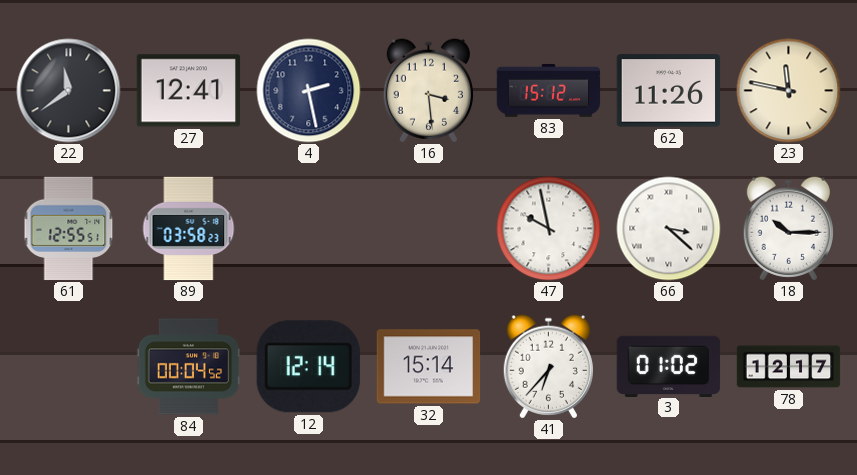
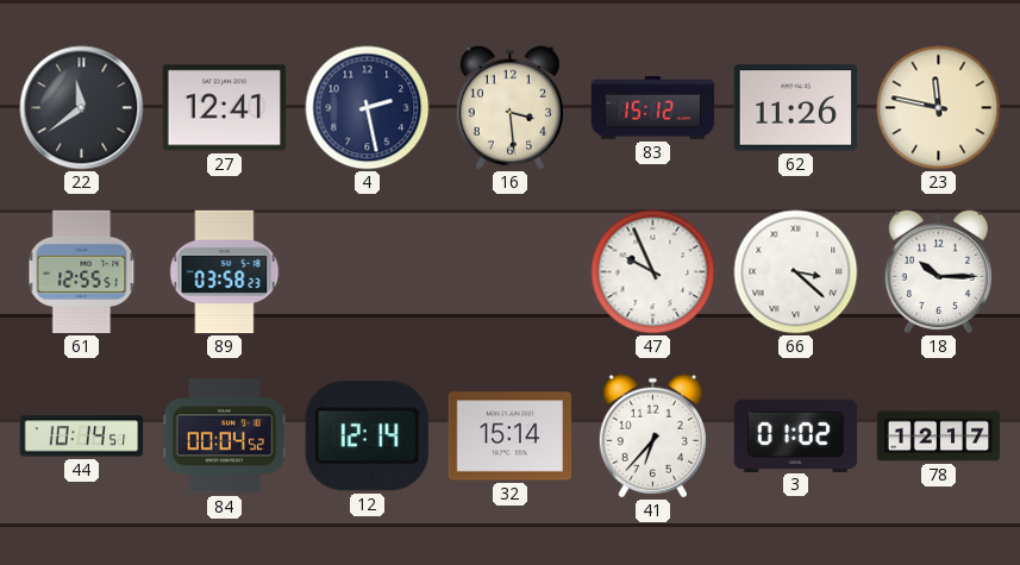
47: 9:58 -> 9:56 (653, 272)
44: none -> 10:14 (82, 437)
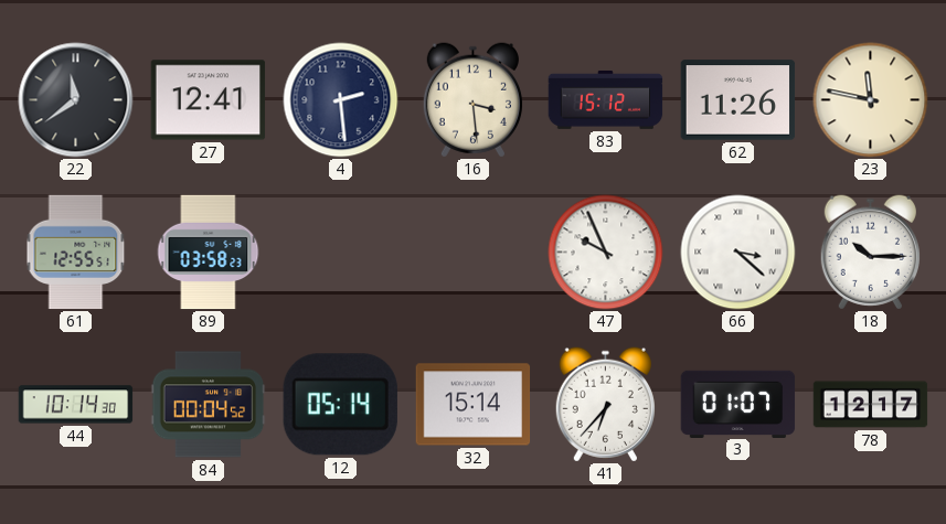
4: 2:28 -> 2:29 (341, 100)
44: 10:14:51 -> 10:14:30 (76, 405)
12: 12:14 -> 05:14 (340, 405)
3: 01:02 -> 01:07 (738, 404)
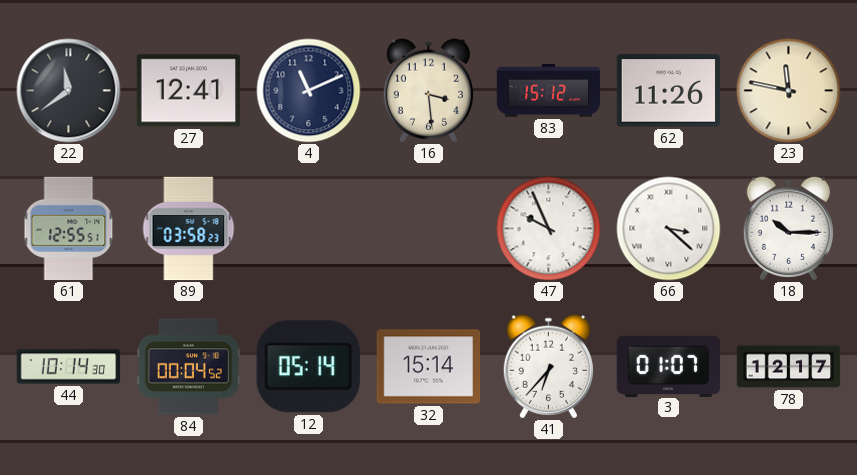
4: 2:29 -> 11:11 (309, 91)
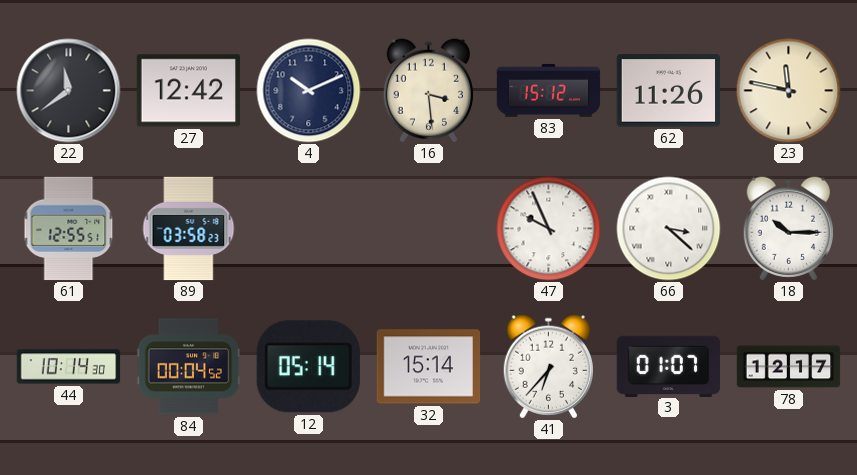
27: 12:41 -> 12:42 (189, 91)
4: 11:11 -> 10:11 (309, 91)
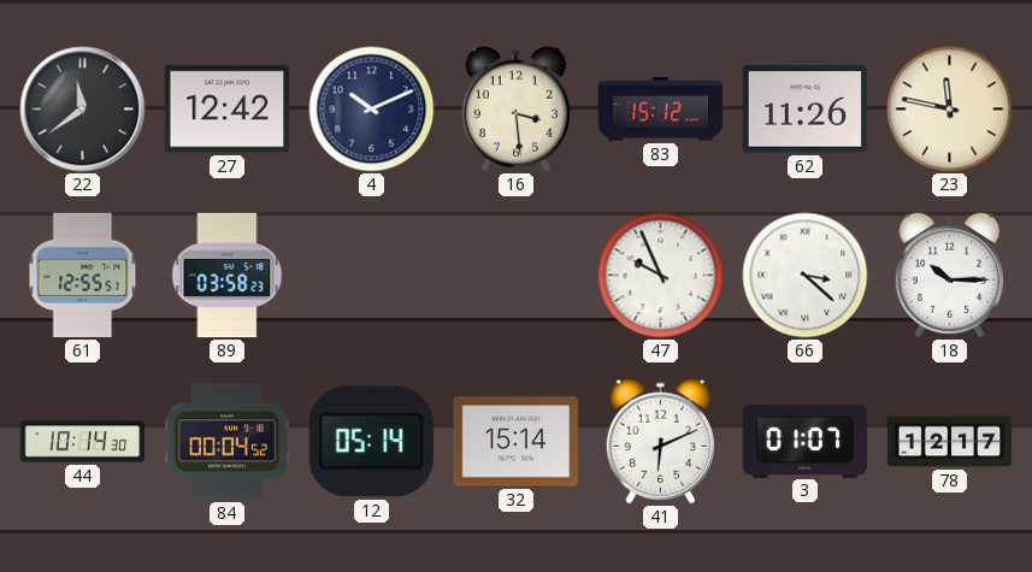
41: 6:37 -> 6:11 (660, 442)
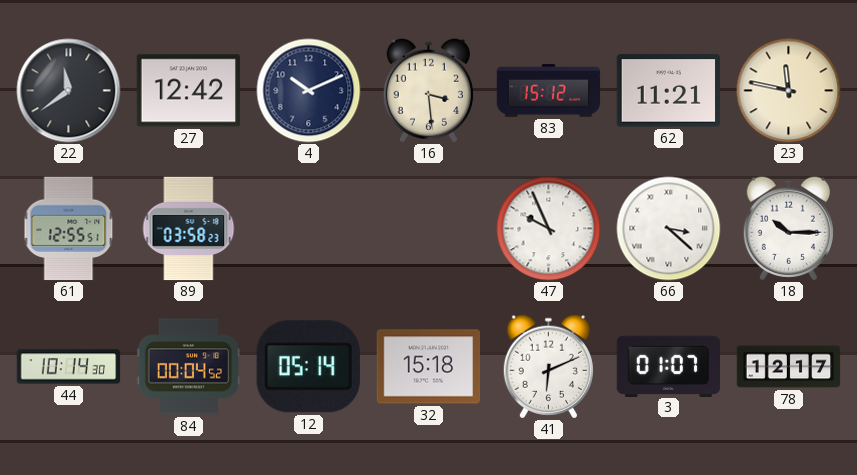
62: 11:26 -> 11:21 (669, 91)
32: 15:14 -> 15:18 (429, 367)
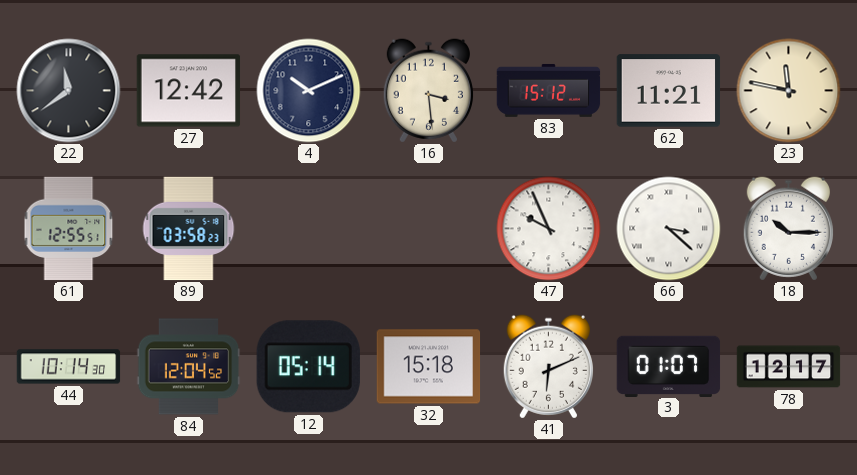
84: 00:04 -> 12:04 (189, 367)
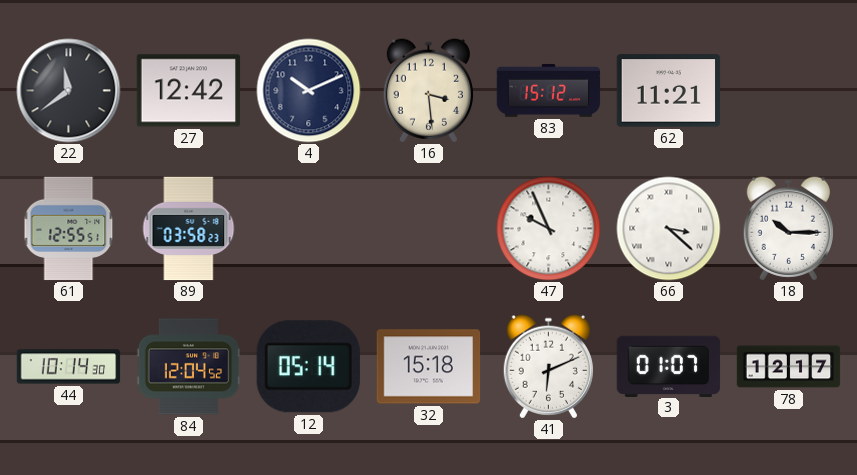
23: 11:47 -> none (789, 91)
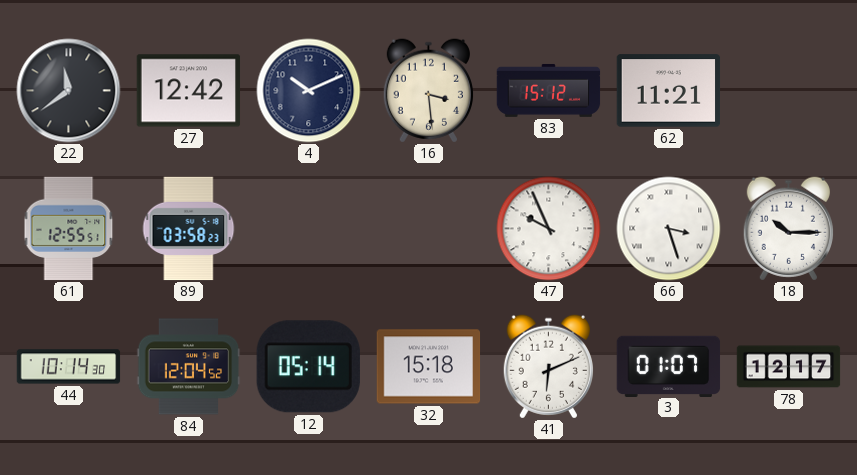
66: 3:22 -> 3:27 (669, 229)
